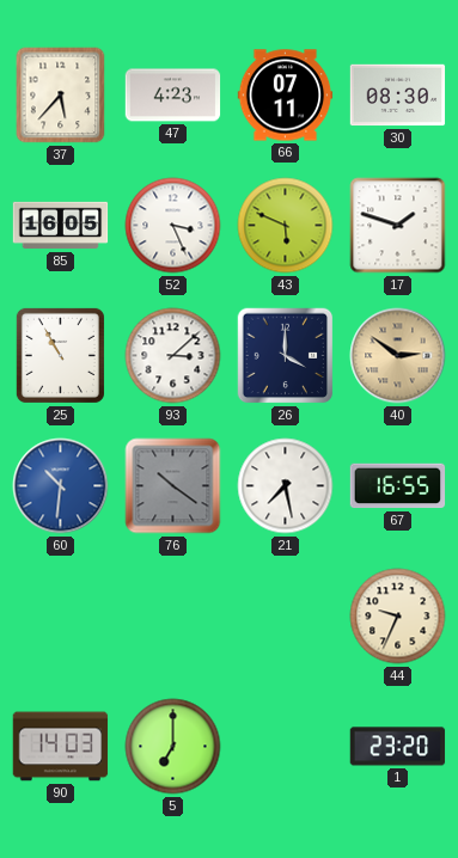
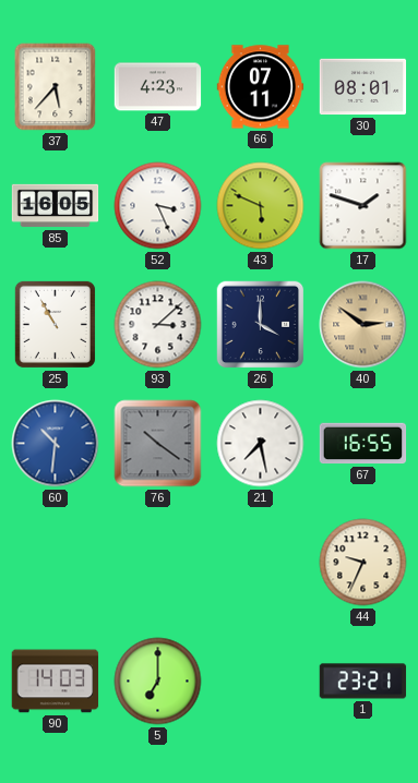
30: 08:30 -> 08:01 (363, 87)
1: 23:20 -> 23:21 (363, 682)
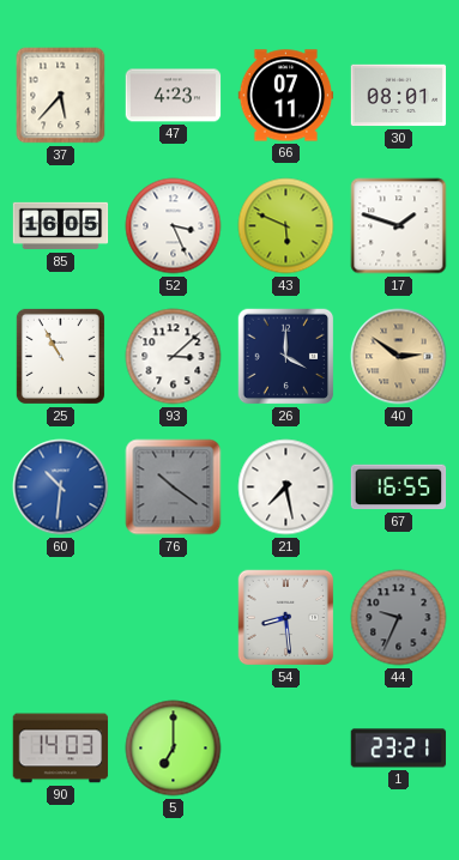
54: none -> 8:29 (286, 618)
44 dial: cream -> grey (399, 618)
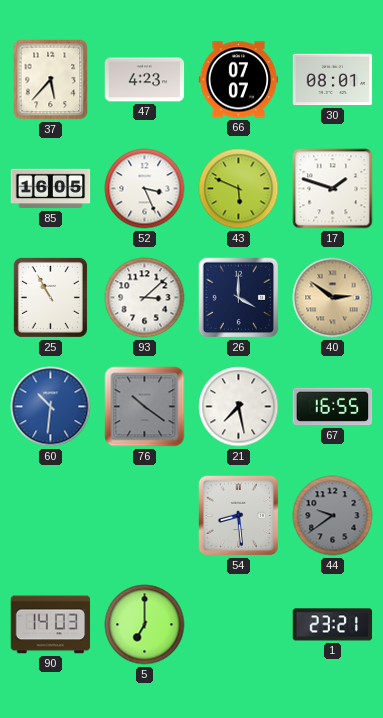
66: 07:11 -> 07:07 (239, 80)
44: 9:34 -> 9:39 (333, 516)
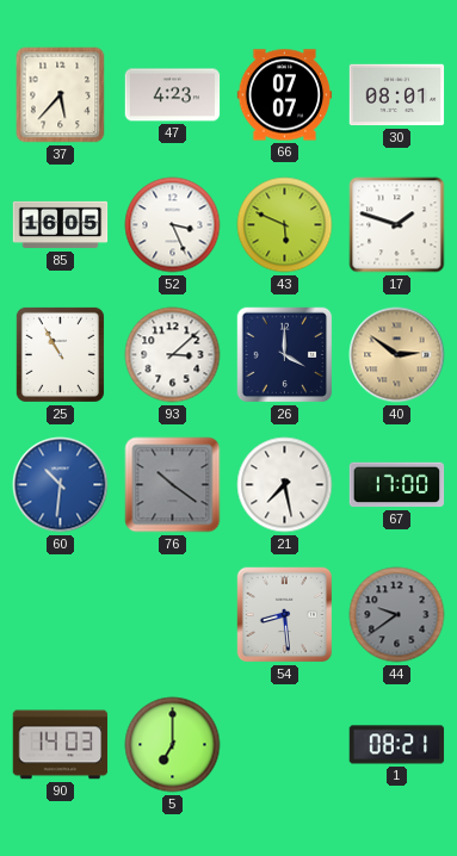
67: 16:55 -> 17:00 (397, 485)
1: 23:21 -> 08:21 (397, 745)
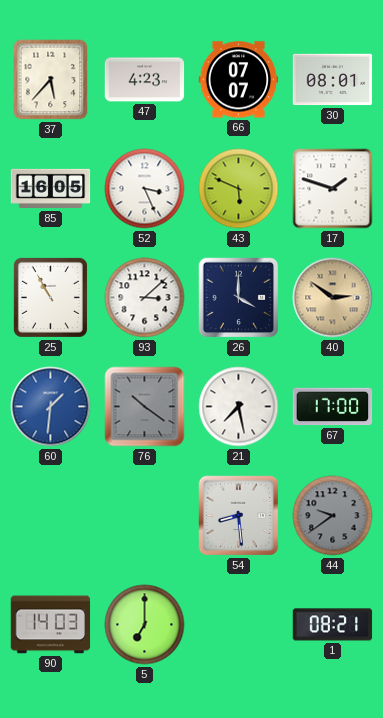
60: 10:31 -> 1:31 (51, 407)
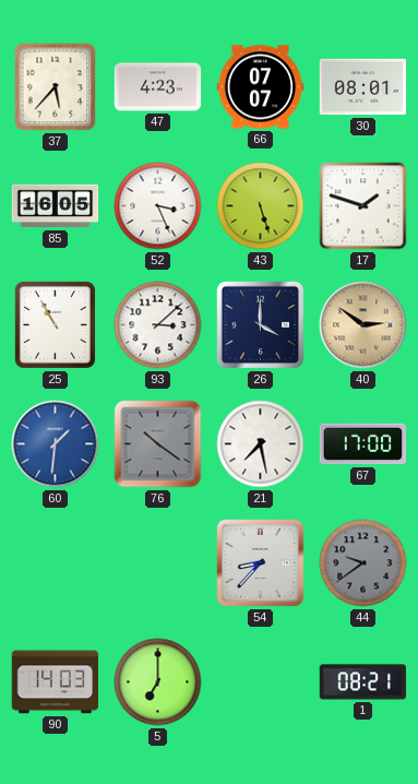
43: 5:49 -> 5:27 (261, 206)
54: 8:29 -> 8:37 (261, 563)
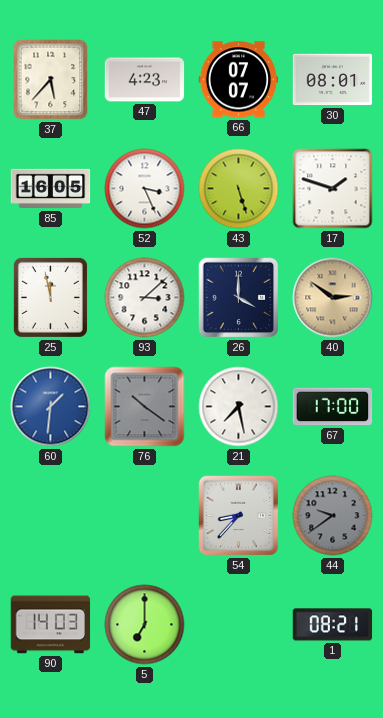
25: 10:55 -> 11:58 (50, 297)
